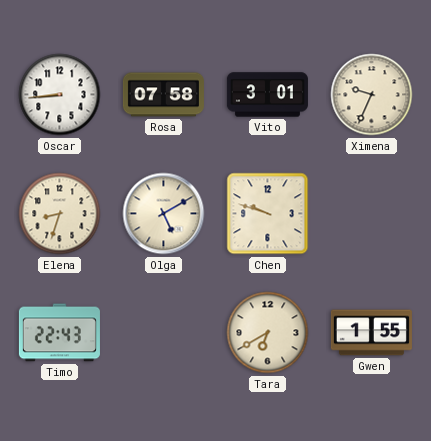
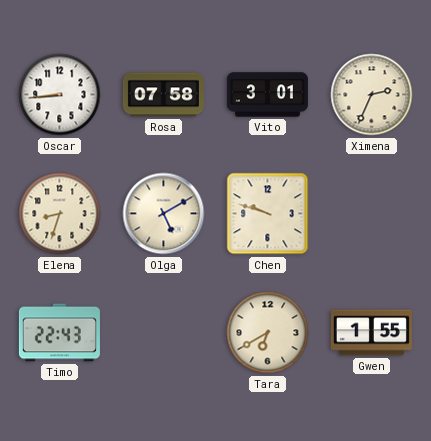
Ximena: 9:34 -> 2:34 (372, 95)
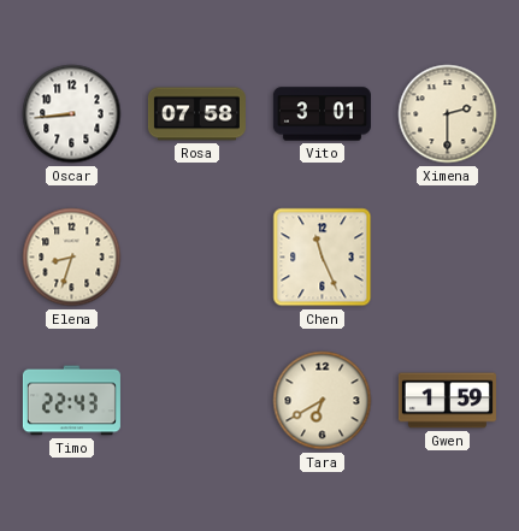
Ximena: 2:34 -> 2:30 (448, 114)
Olga: 5:10 -> none (164, 214)
Chen: 9:48 -> 11:26 (323, 258)
Gwen: 1:55 -> 1:59 (447, 401)
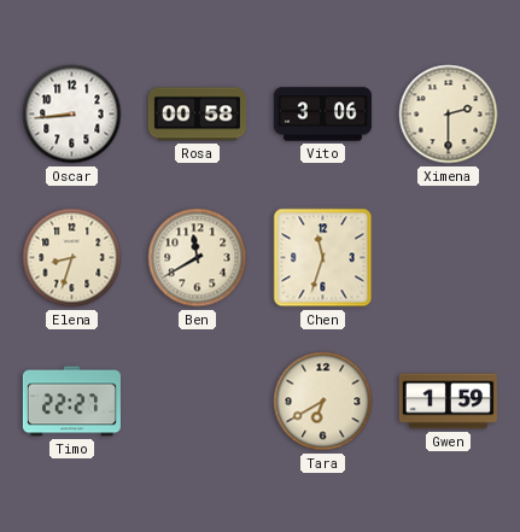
Rosa: 07:58 -> 00:58 (197, 115)
Vito: 3:01 -> 3:06 (322, 115)
Ben: none -> 11:40 (198, 258)
Chen: 11:26 -> 11:33 (323, 258)
Timo: 22:43 -> 22:27 (71, 402)
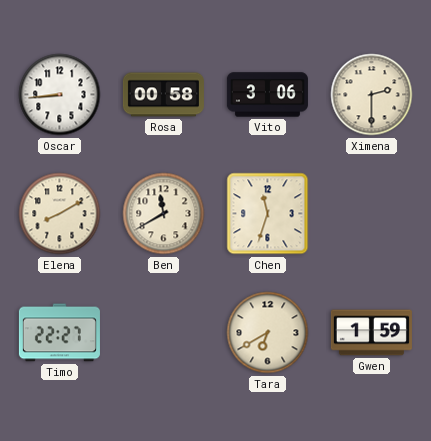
Elena: 8:33 -> 8:10 (60, 214)
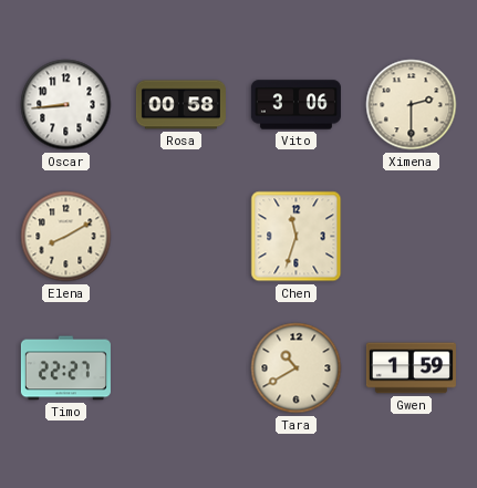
Ben: 11:40 -> none (164, 214)
Tara: 6:40 -> 10:40 (297, 368)
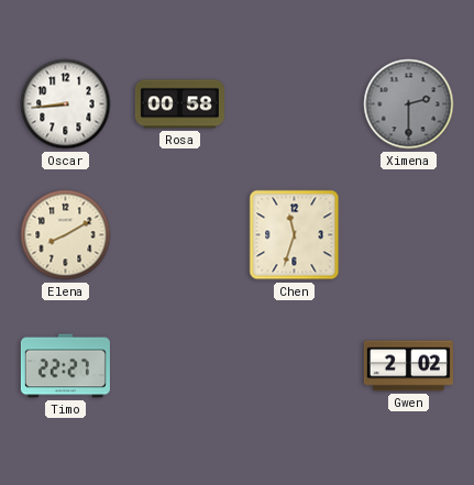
Vito: 3:06 -> none (295, 105)
Ximena dial: cream -> grey (409, 104)
Tara: 10:40 -> none (297, 368)
Gwen: 1:59 -> 2:02 (408, 366)
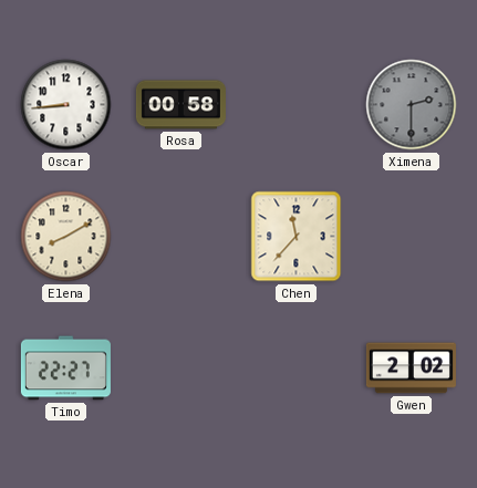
Chen: 11:33 -> 11:37 (297, 237)
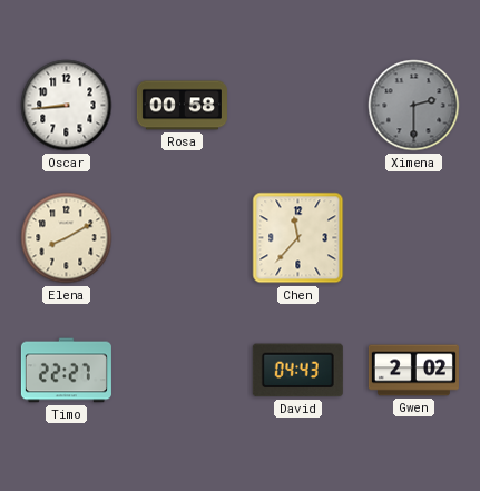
David: none -> 04:43 (297, 371)
